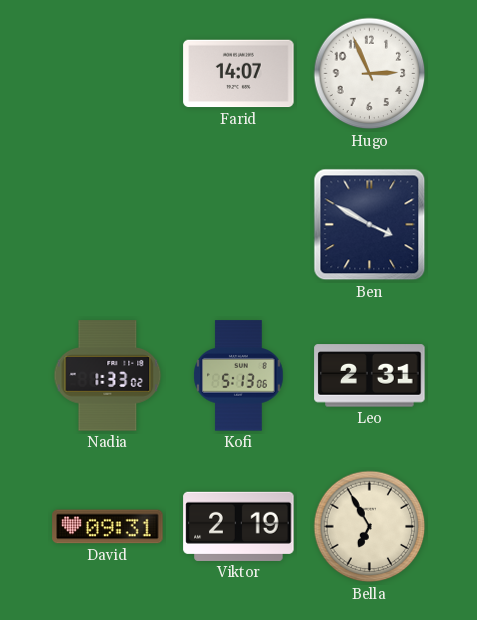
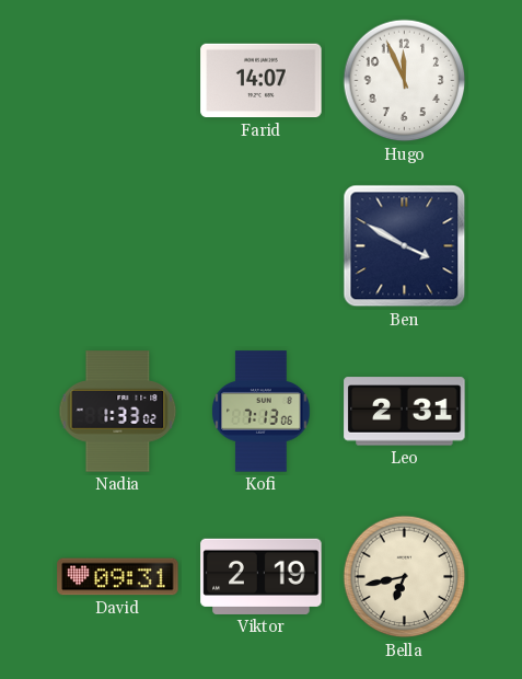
Hugo: 2:56 -> 11:56 (405, 81)
Kofi: 5:13 -> 7:13 (262, 412)
Bella: 6:55 -> 6:43 (405, 577)
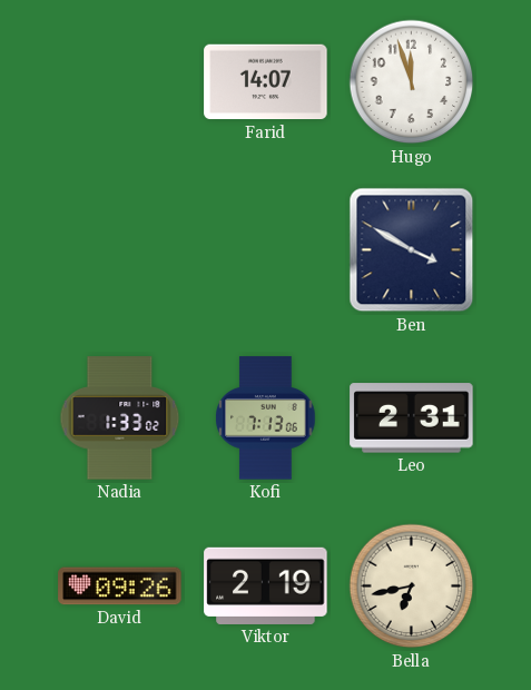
Hugo: 11:56 -> 11:57 (412, 82)
David: 09:31 -> 09:26 (120, 586)
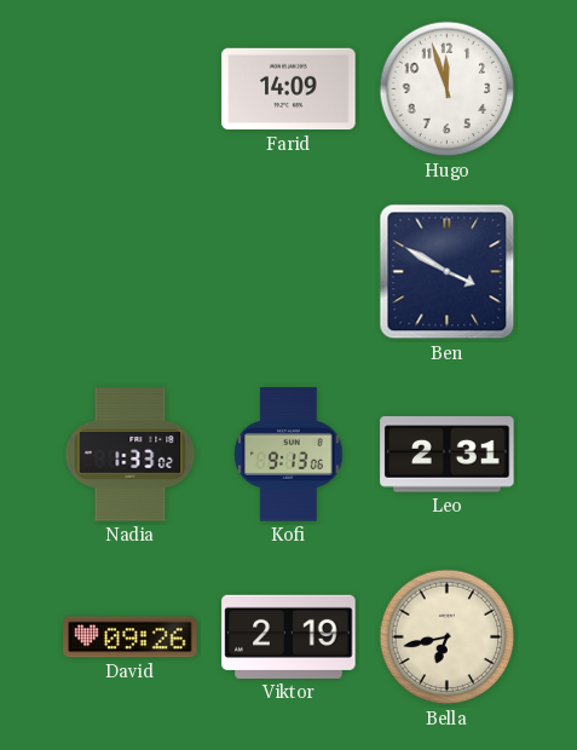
Farid: 14:07 -> 14:09 (289, 90)
Kofi: 7:13 -> 9:13 (289, 455)
